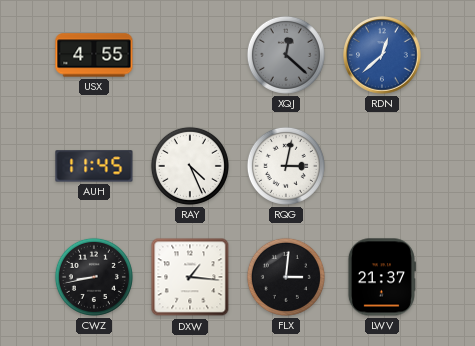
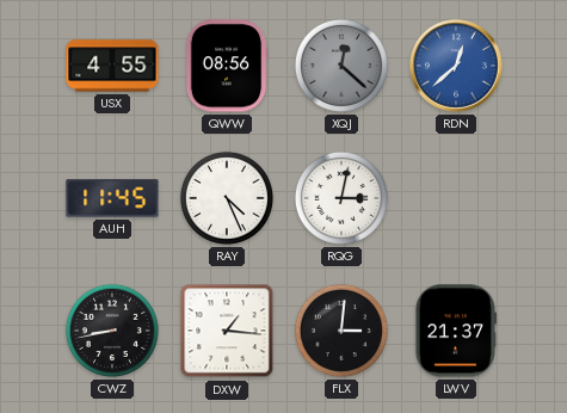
QWW: none -> 08:56 (227, 66)
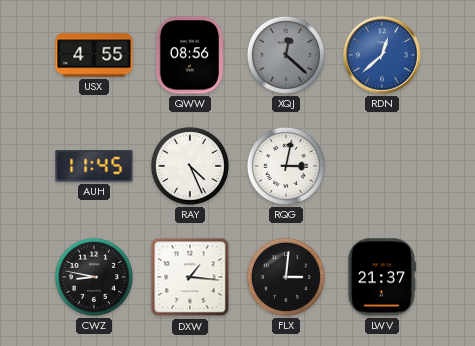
CWZ: 8:43 -> 8:47 (94, 277)
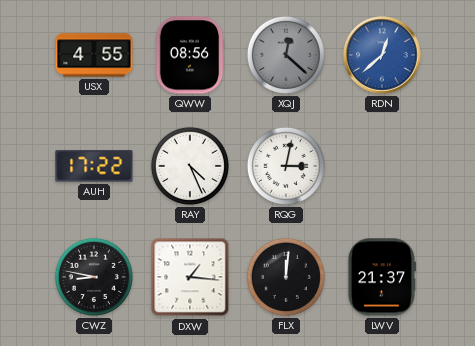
AUH: 11:45 -> 17:22 (94, 166)
FLX: 3:01 -> 12:01 (286, 277)
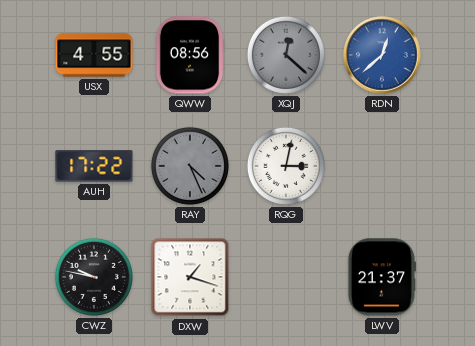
RAY dial: white -> grey (190, 166)
CWZ: 8:47 -> 9:47 (94, 277)
DXW: 1:16 -> 1:18 (190, 277)
FLX: 12:01 -> none (286, 277)
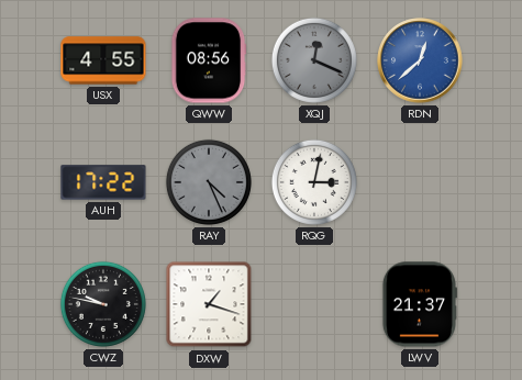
XQJ: 12:22 -> 12:19 (314, 60)
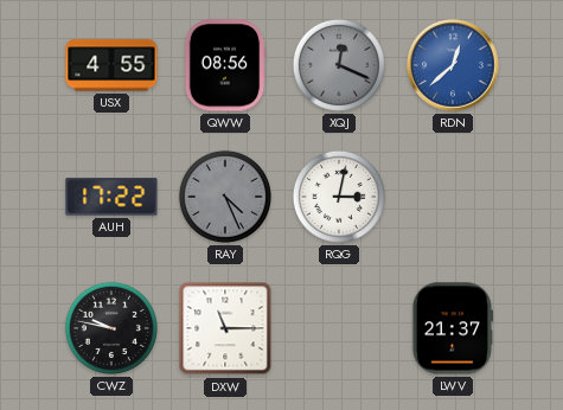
DXW: 1:18 -> 11:15 (225, 328)
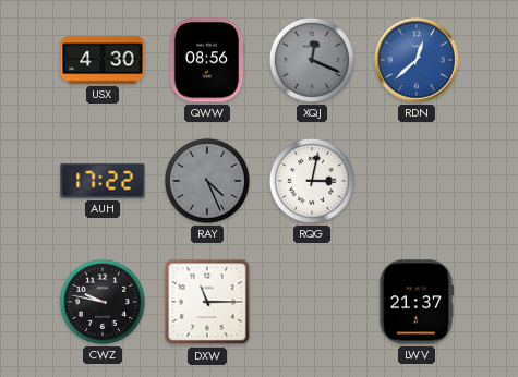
USX: 4:55 -> 4:30 (103, 60)
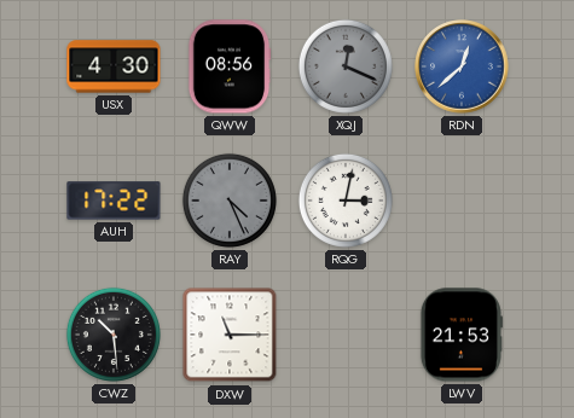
CWZ: 9:47 -> 10:29 (114, 335)
LWV: 21:37 -> 21:53 (460, 335)
